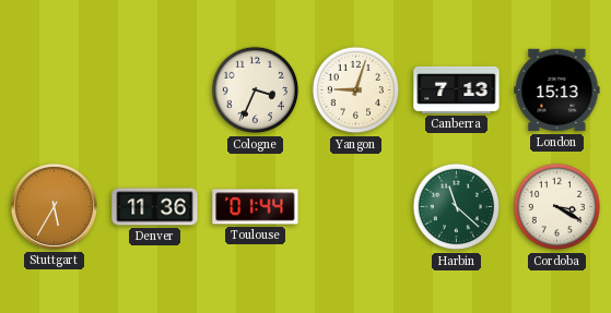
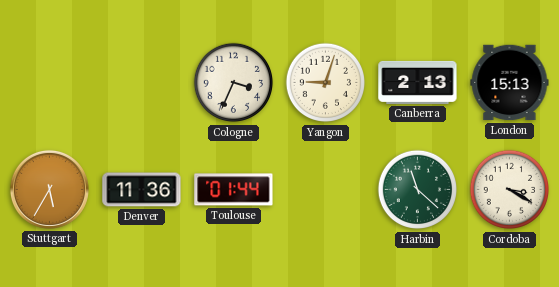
Canberra: 7:13 -> 2:13 (418, 82)
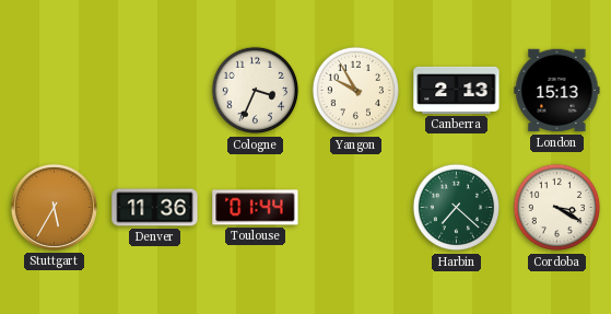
Yangon: 9:03 -> 9:55 (356, 91)
Harbin: 11:22 -> 7:22 (457, 208)
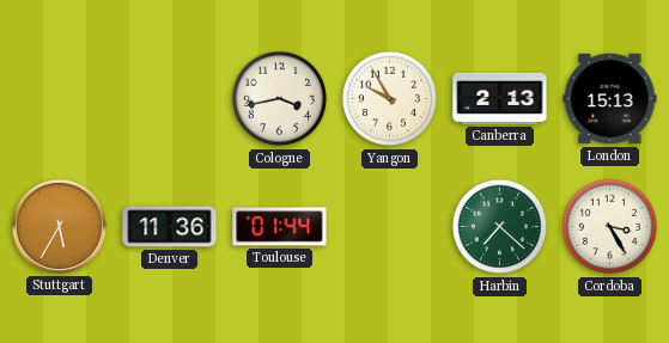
Cologne: 3:34 -> 3:43 (280, 99)
Cordoba: 3:20 -> 3:25 (610, 227)
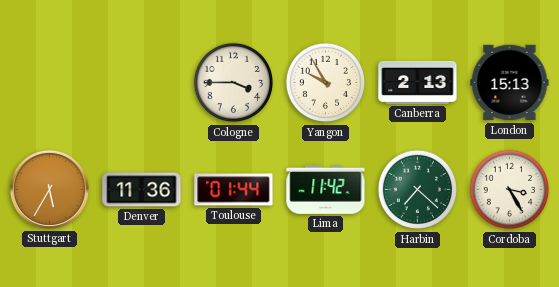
Cologne: 3:43 -> 3:45 (234, 83)
Lima: none -> 11:42 (326, 190)
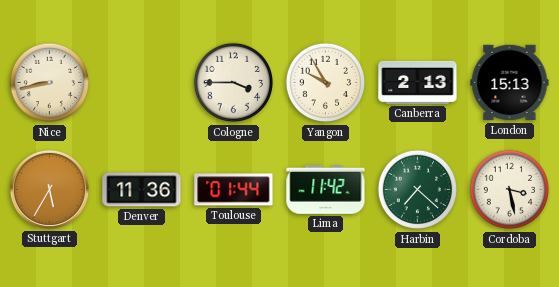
Nice: none -> 8:43 (50, 83)
Cordoba: 3:25 -> 3:28 (510, 190)
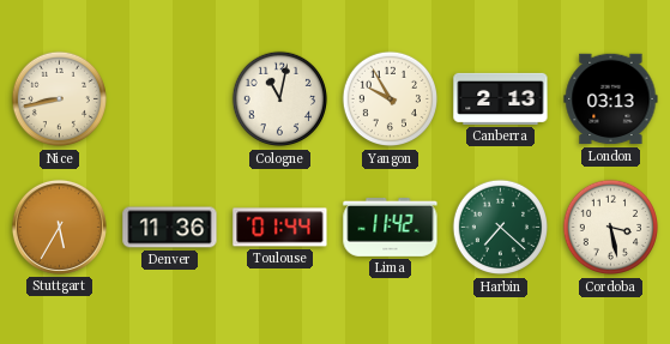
Cologne: 3:45 -> 11:02 (280, 99)
London: 15:13 -> 03:13 (611, 99)
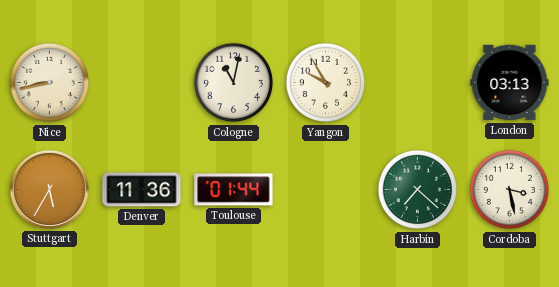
Canberra: 2:13 -> none (501, 98)
Lima: 11:42 -> none (391, 228)
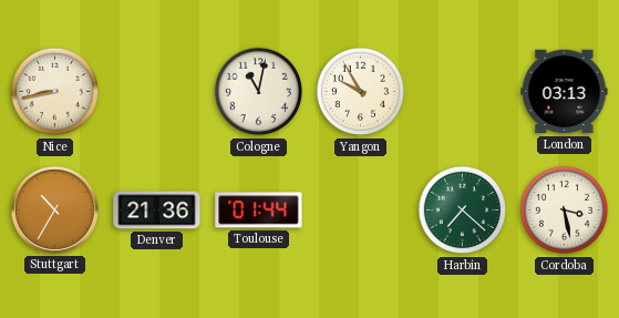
Stuttgart: 5:35 -> 10:35 (54, 209)
Denver: 11:36 -> 21:36 (157, 211)
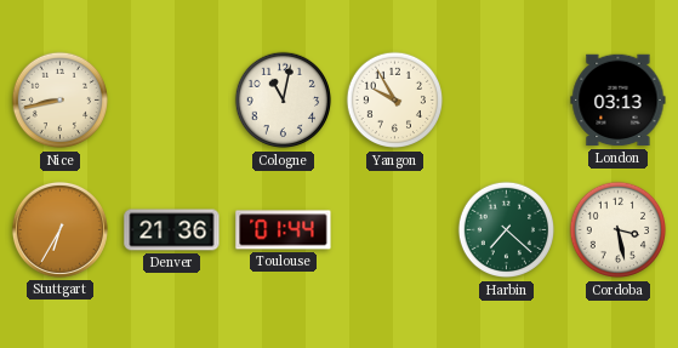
Stuttgart: 10:35 -> 6:35 (59, 229)
